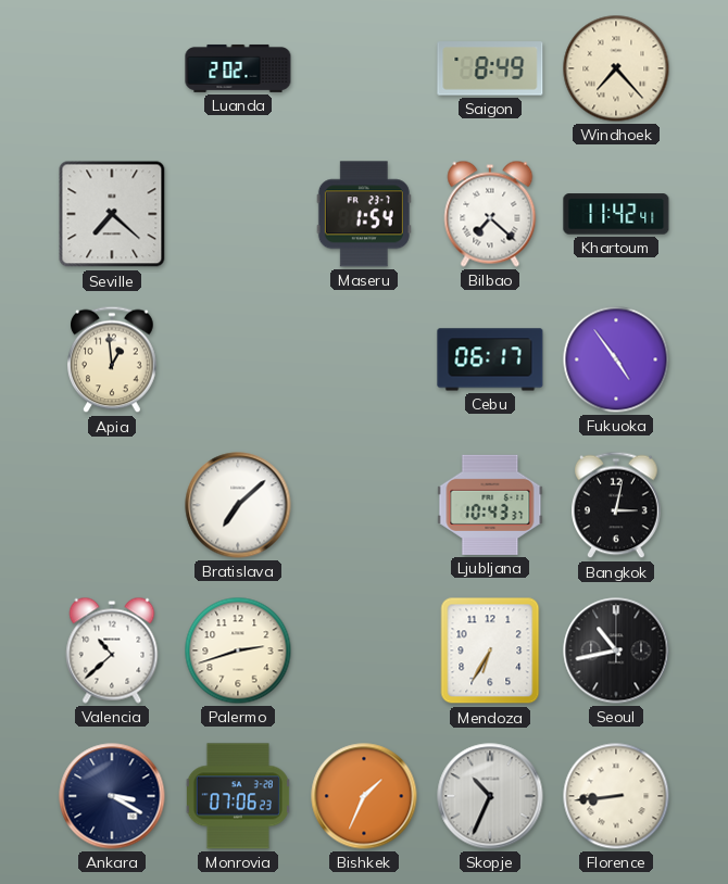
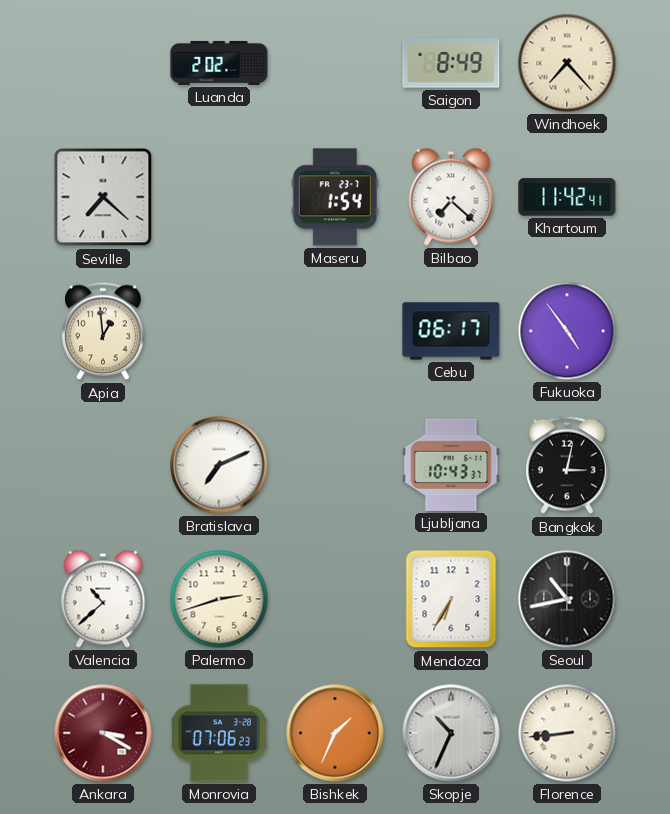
Bratislava: 7:08 -> 7:11 (219, 465)
Ankara dial: navy -> burgundy (103, 733)
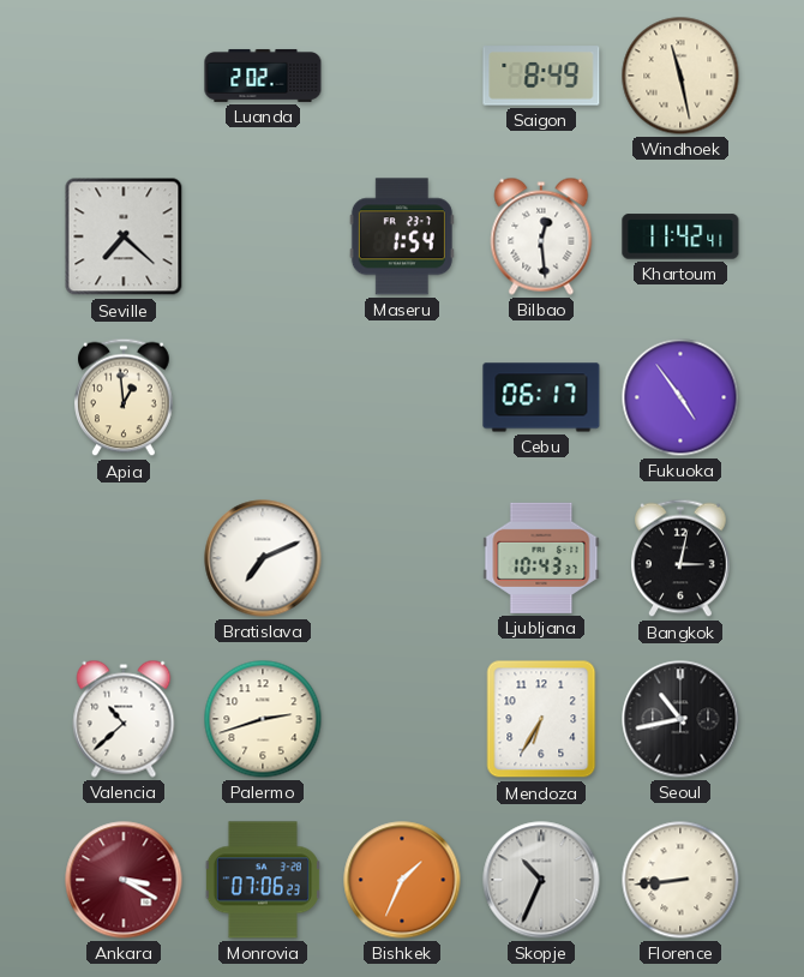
Windhoek: 7:23 -> 11:28 (680, 76)
Bilbao: 7:22 -> 12:29 (541, 236)
